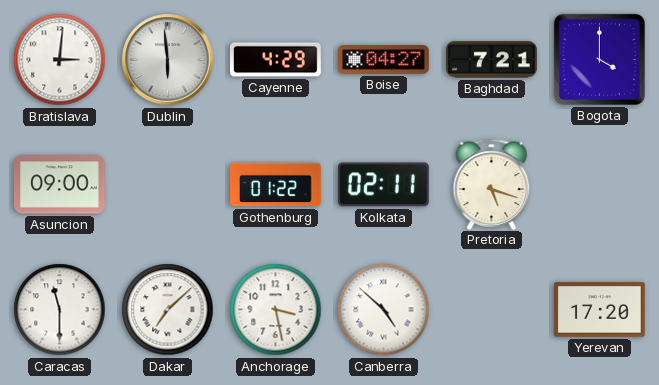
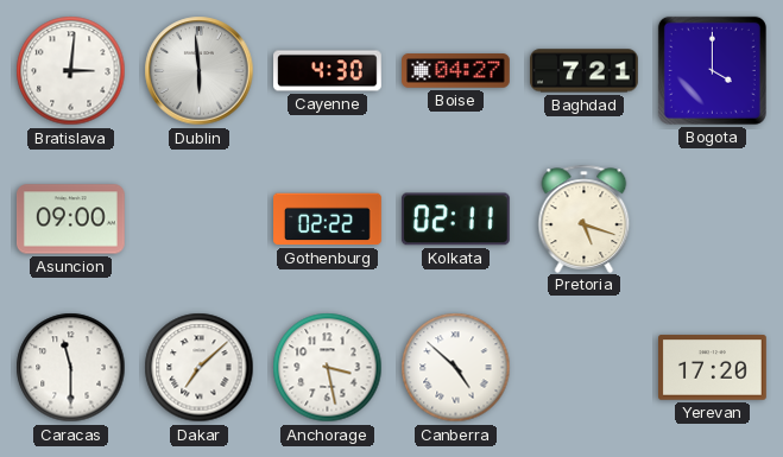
Cayenne: 4:29 -> 4:30 (328, 71)
Gothenburg: 01:22 -> 02:22 (328, 220)
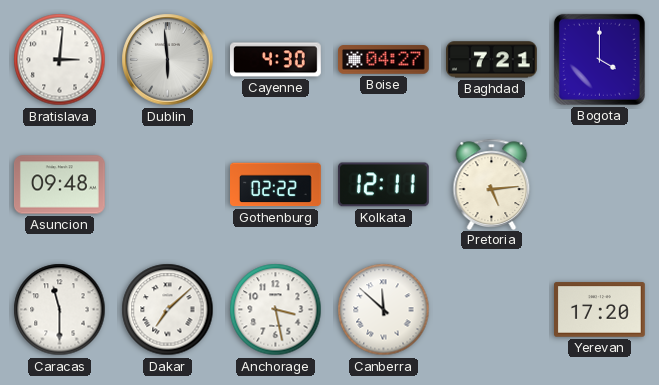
Asuncion: 09:00 -> 09:48 (60, 185)
Kolkata: 02:11 -> 12:11 (383, 185)
Pretoria: 5:18 -> 5:14 (492, 184)
Canberra: 4:52 -> 11:52 (384, 310)
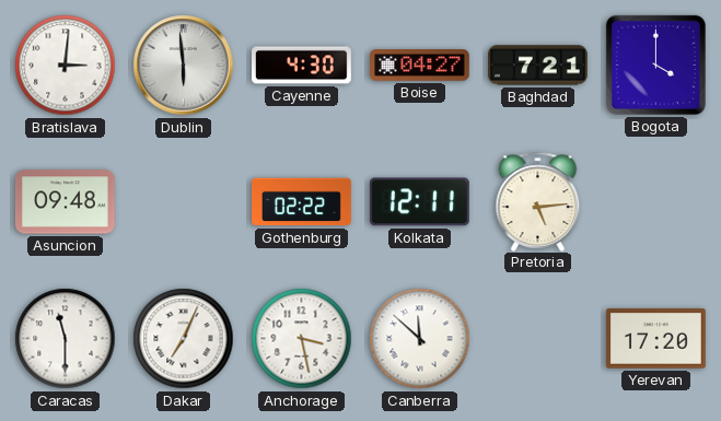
Dakar: 7:08 -> 7:04 (184, 339)
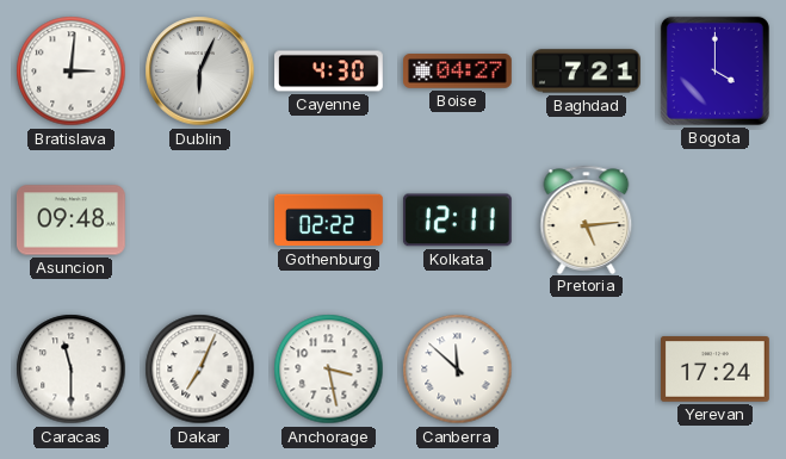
Dublin: 5:59 -> 6:04 (200, 72)
Yerevan: 17:20 -> 17:24 (716, 370)
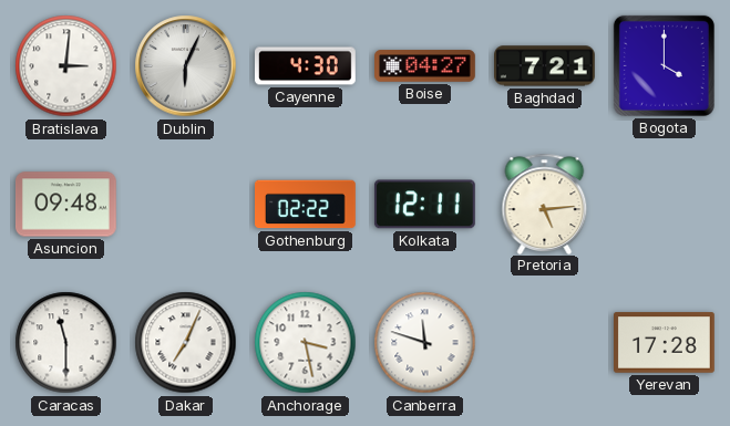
Canberra: 11:52 -> 11:48 (425, 343)
Yerevan: 17:24 -> 17:28 (665, 343)
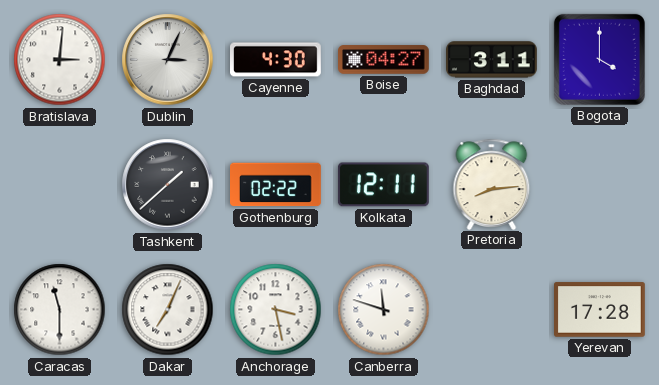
Dublin: 6:04 -> 3:04 (168, 60)
Baghdad: 7:21 -> 3:11 (492, 60)
Asuncion: 09:48 -> none (66, 205)
Tashkent: none -> 1:38 (168, 185)
Pretoria: 5:14 -> 8:14 (492, 184)
